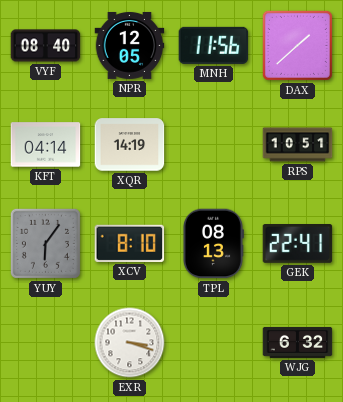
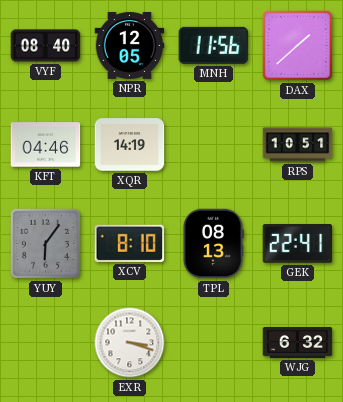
KFT: 04:14 -> 04:46 (46, 145)
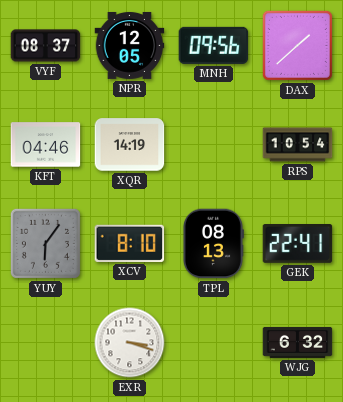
VYF: 08:40 -> 08:37 (46, 46)
MNH: 11:56 -> 09:56 (214, 45)
RPS: 10:51 -> 10:54 (298, 145)
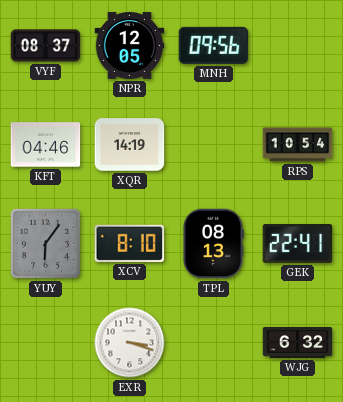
DAX: 1:38 -> none (297, 45)
